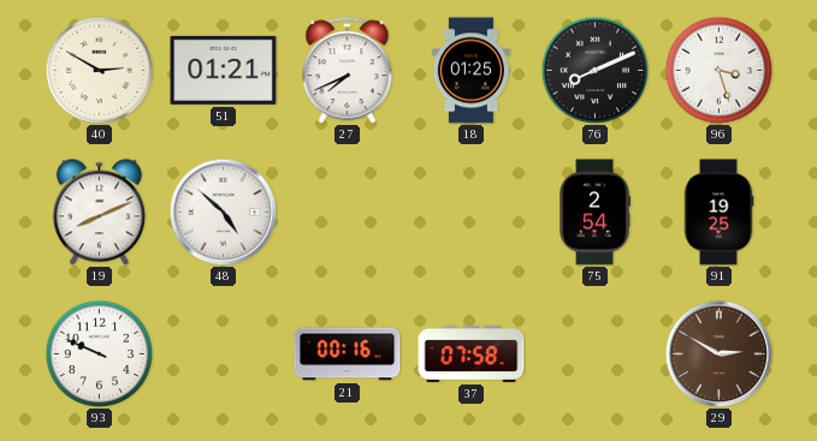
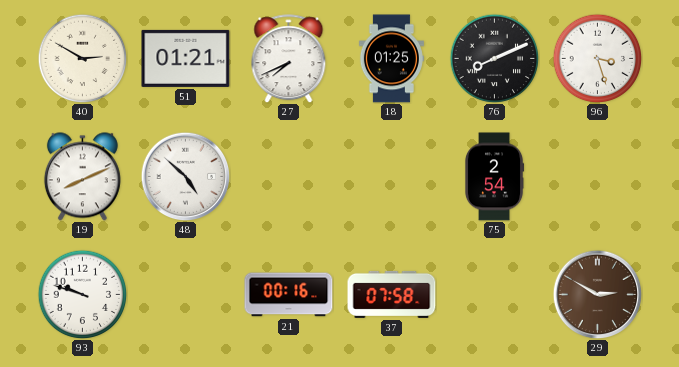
91: 19:25 -> none (718, 213)
93: 9:49 -> 9:48 (82, 294)
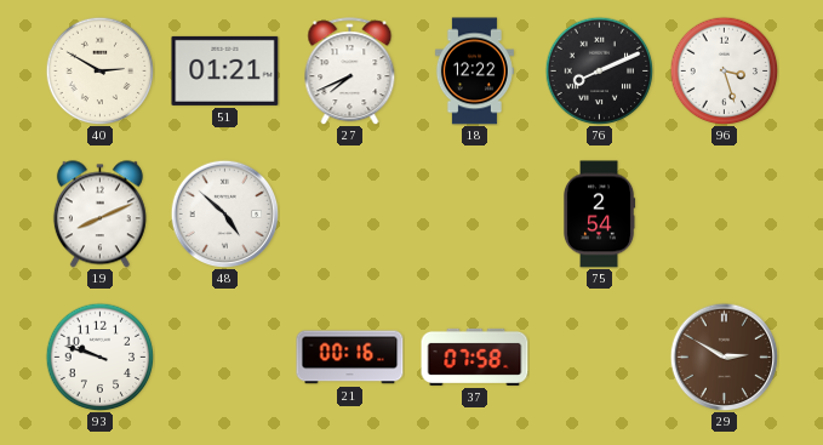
18: 01:25 -> 12:22 (474, 72)
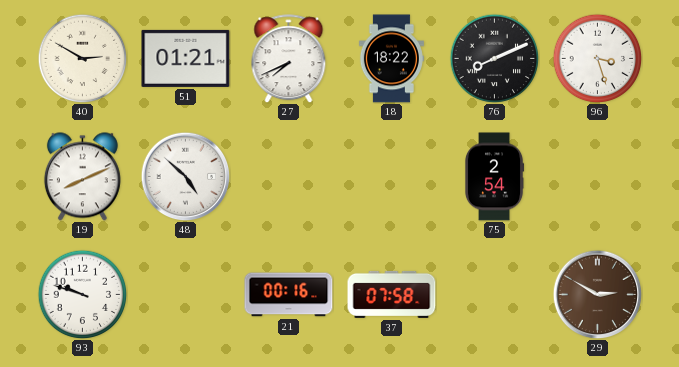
18: 12:22 -> 18:22 (391, 59)
